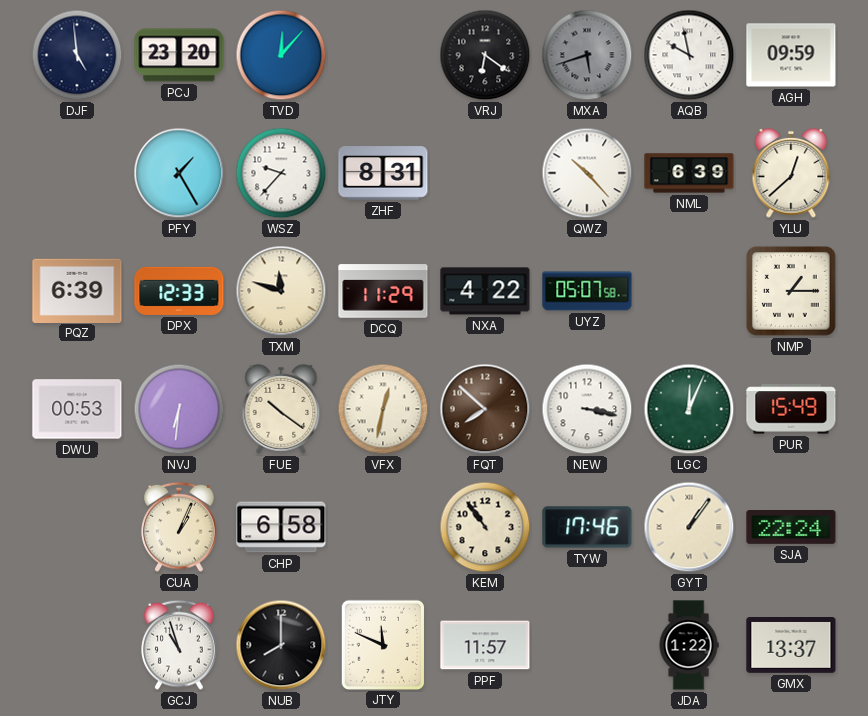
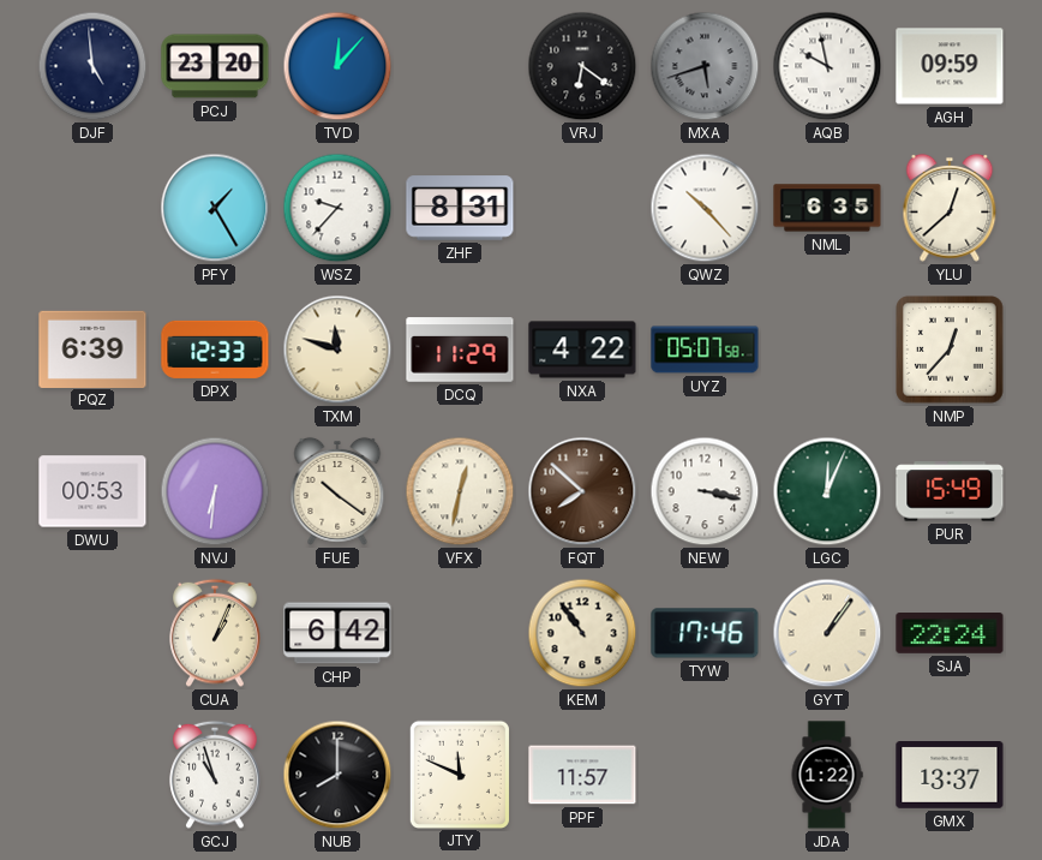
NML: 6:39 -> 6:35 (827, 208)
NMP: 1:15 -> 12:37 (950, 350)
CHP: 6:58 -> 6:42 (337, 633)
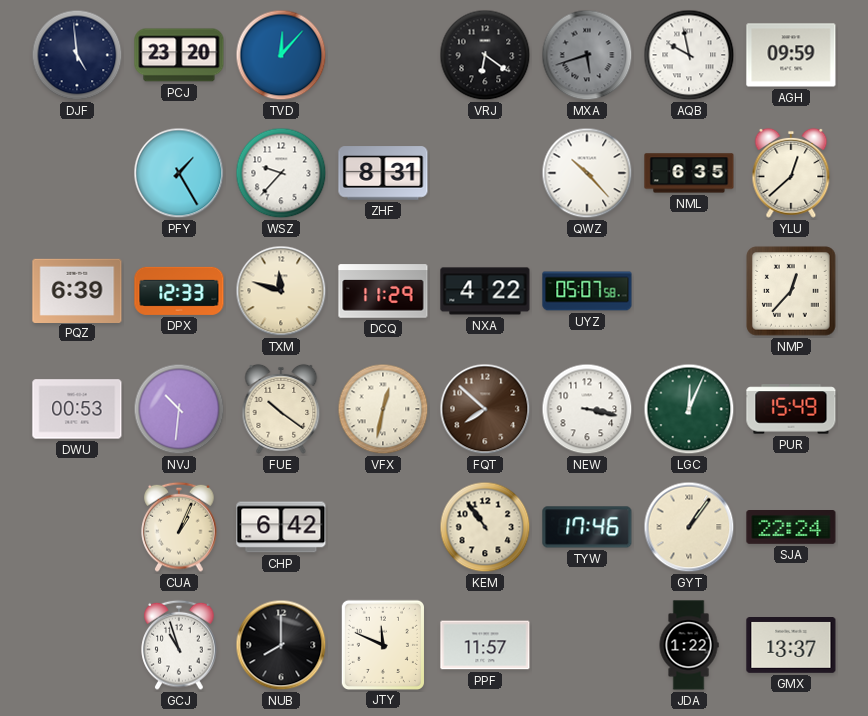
NVJ: 6:31 -> 10:31 (179, 409)
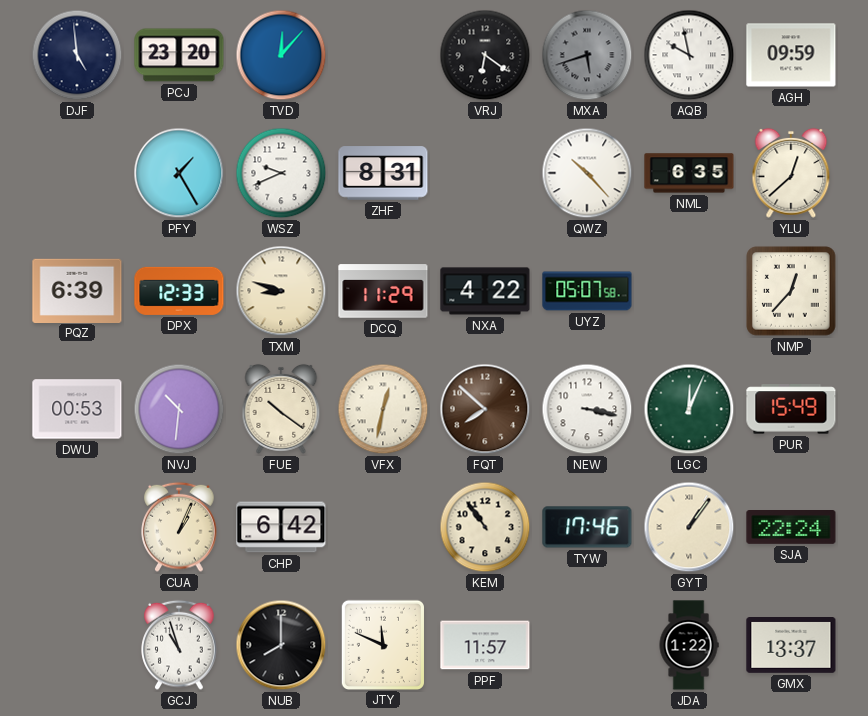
WSZ: 9:37 -> 9:41 (281, 173)
TXM: 11:48 -> 8:48 (281, 291)
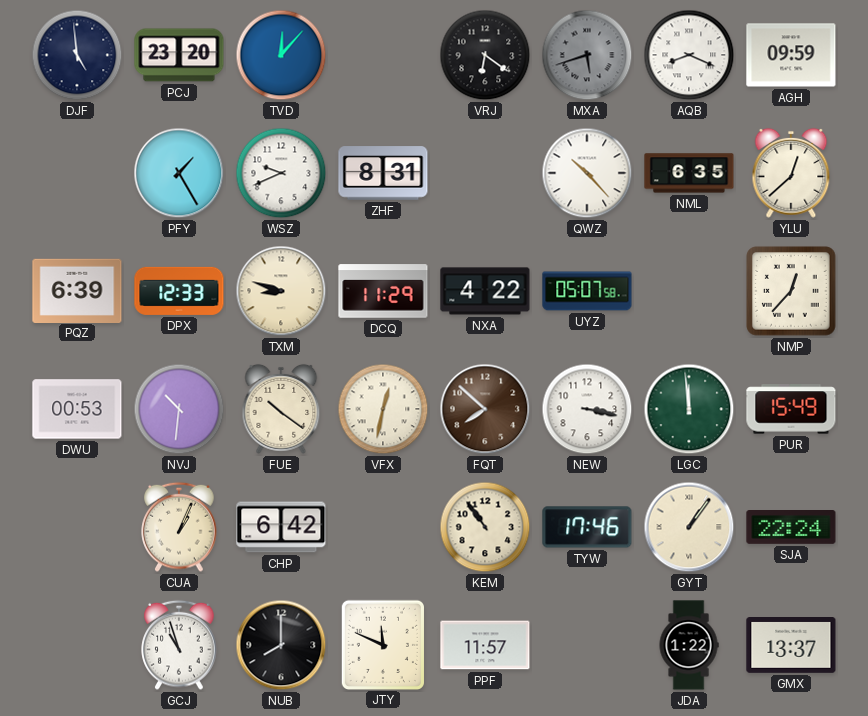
AQB: 9:58 -> 8:19 (689, 55)
LGC: 12:04 -> 11:59 (689, 409)
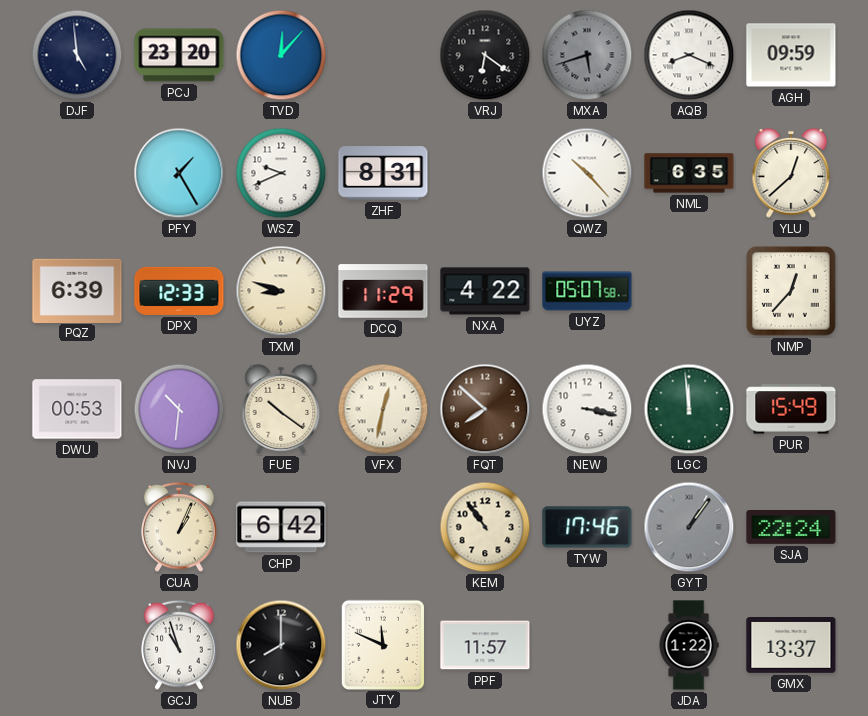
GYT dial: cream -> grey (689, 527)
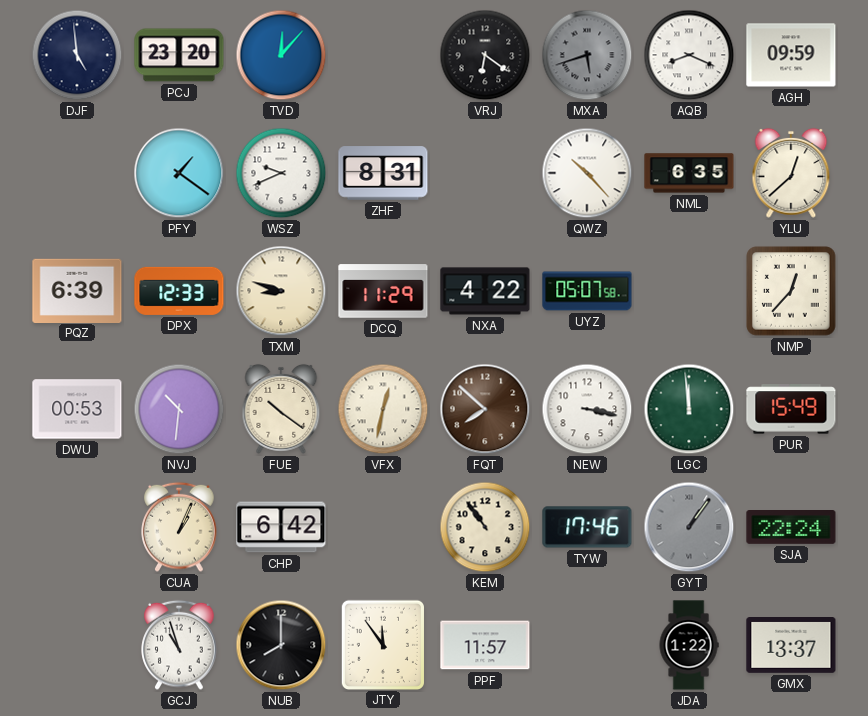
PFY: 1:25 -> 1:21 (179, 173)
JTY: 11:49 -> 11:54 (383, 644)
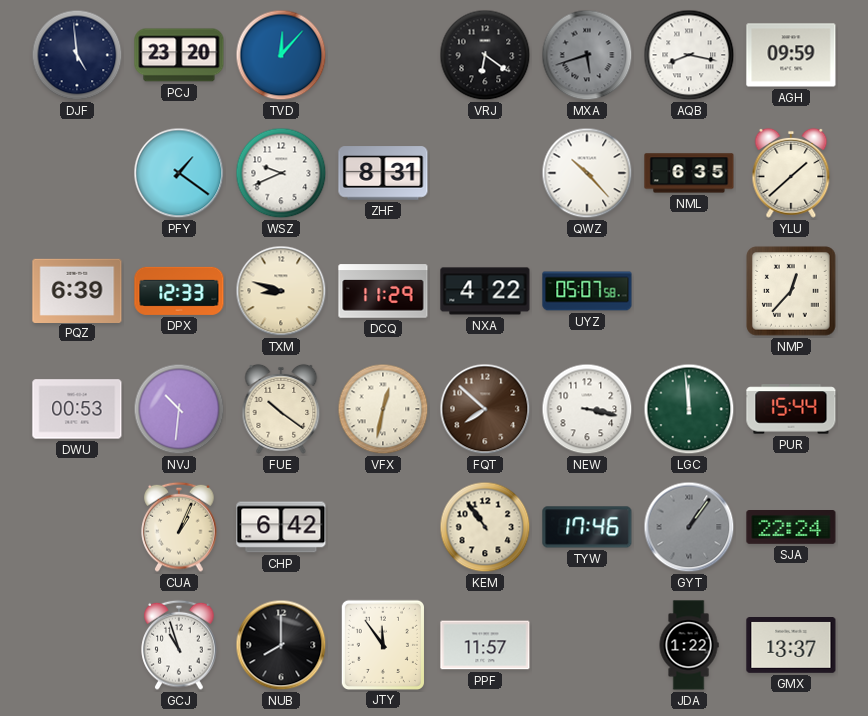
AQB: 8:19 -> 8:17 (689, 55)
YLU: 12:38 -> 1:38 (791, 173)
PUR: 15:49 -> 15:44 (791, 409)
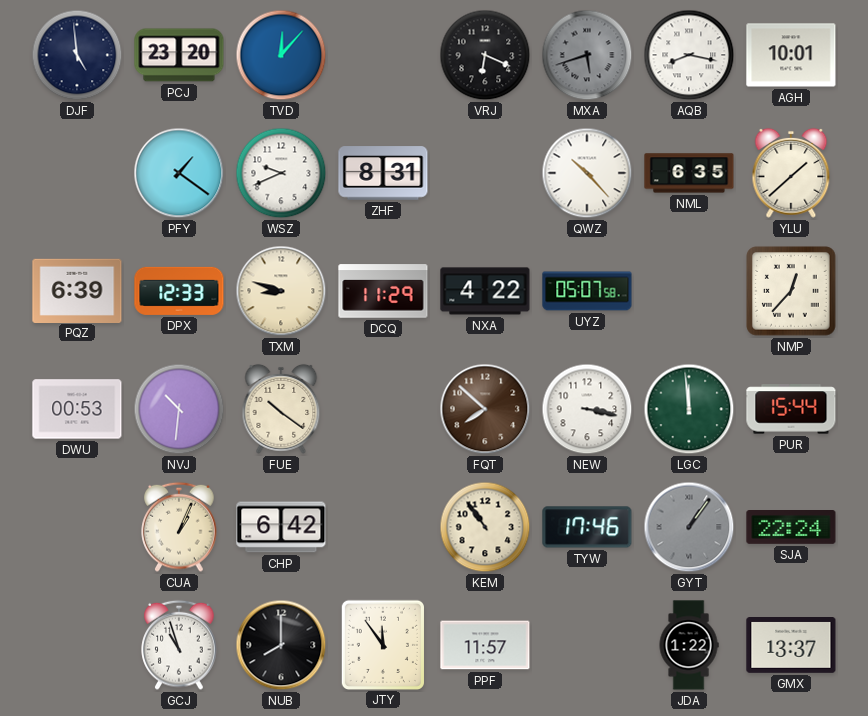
VRJ: 6:21 -> 6:19 (485, 55)
AGH: 09:59 -> 10:01 (791, 55)
VFX: 12:32 -> none (383, 409)
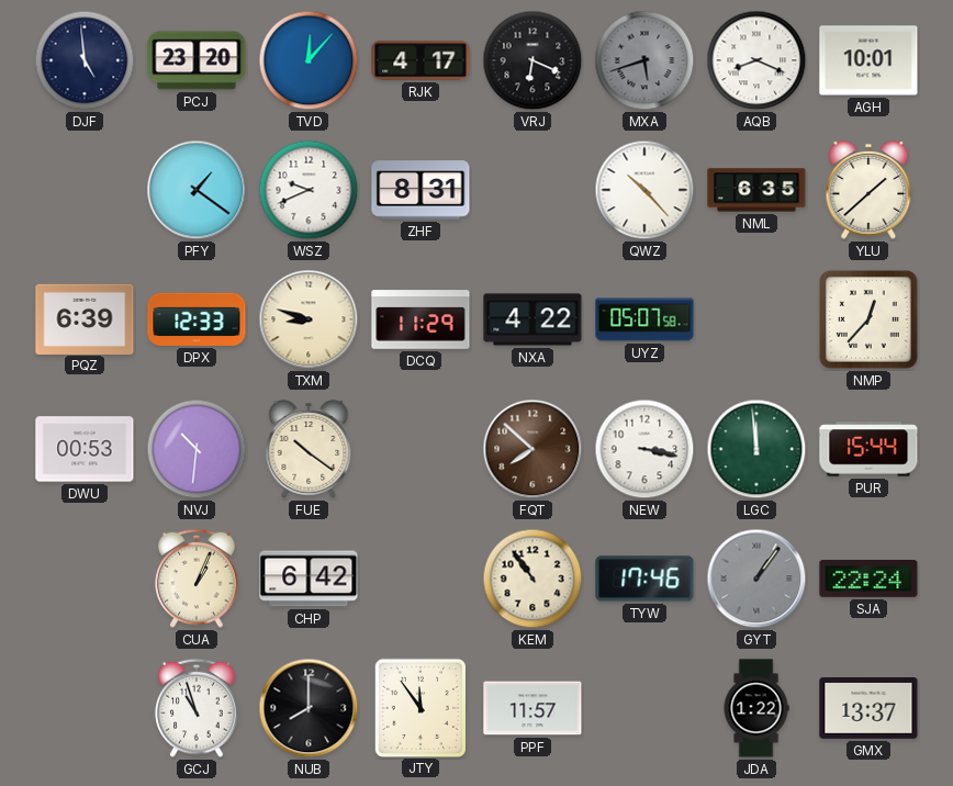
RJK: none -> 4:17 (421, 60)
AQB: 8:17 -> 8:19 (756, 60)
